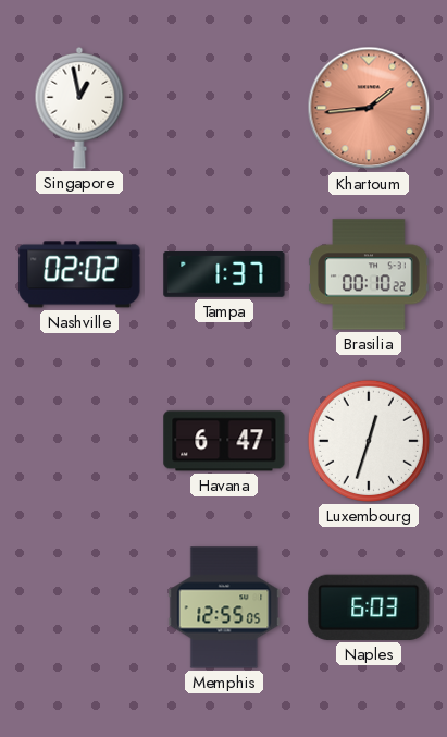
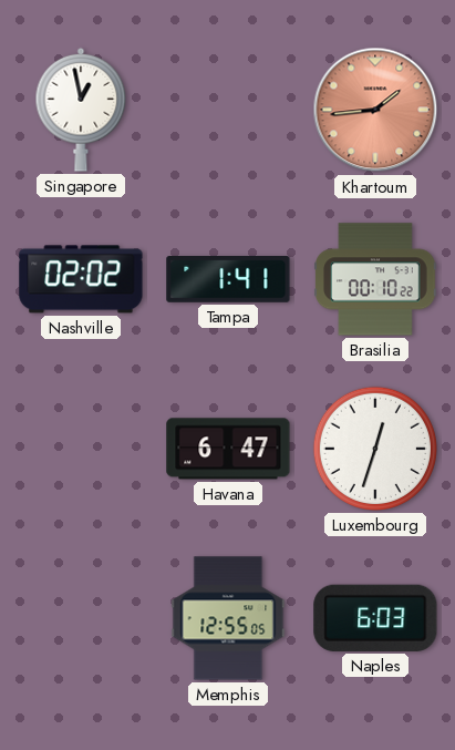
Tampa: 1:37 -> 1:41 (228, 280)
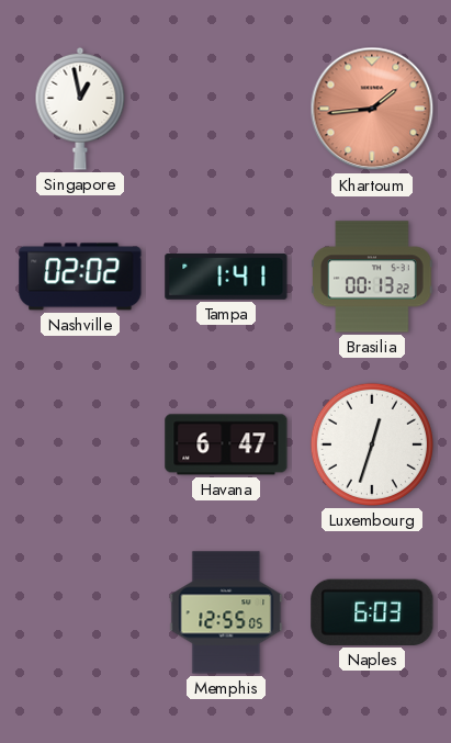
Brasilia: 00:10 -> 00:13 (372, 277)
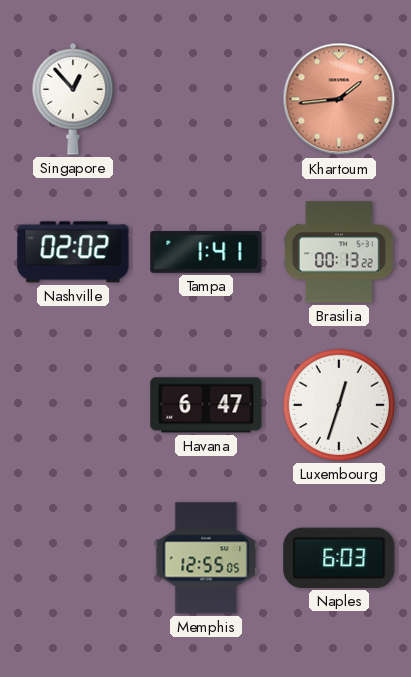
Singapore: 12:58 -> 12:53 (73, 99)
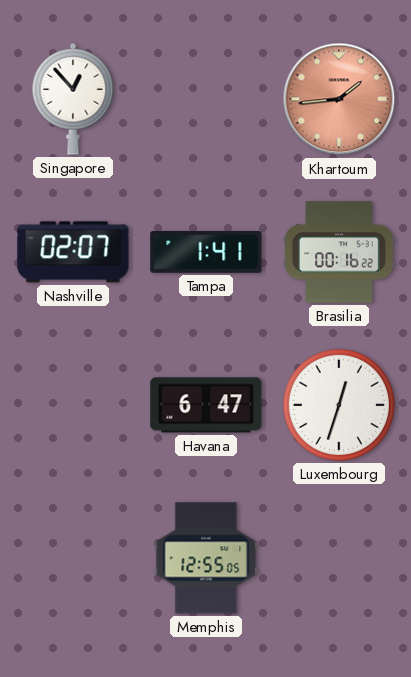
Nashville: 02:02 -> 02:07 (73, 252)
Brasilia: 00:13 -> 00:16 (339, 252)
Naples: 6:03 -> none (339, 558)
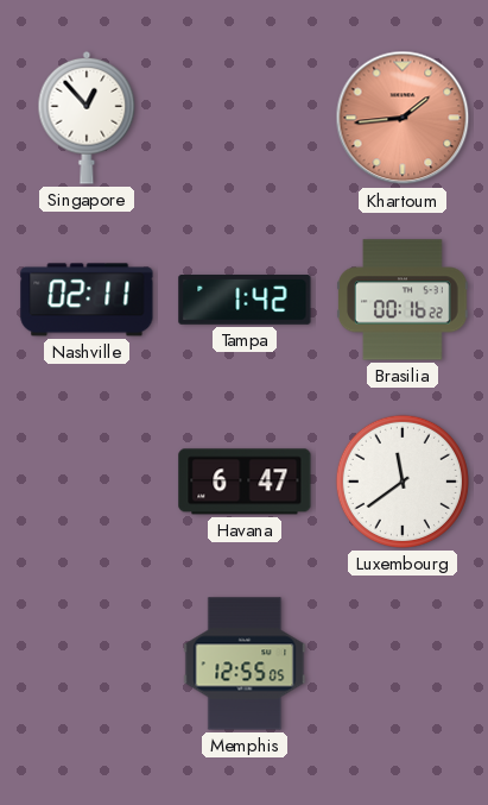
Nashville: 02:07 -> 02:11 (87, 300)
Tampa: 1:41 -> 1:42 (245, 301)
Luxembourg: 12:33 -> 11:39 (403, 482)
